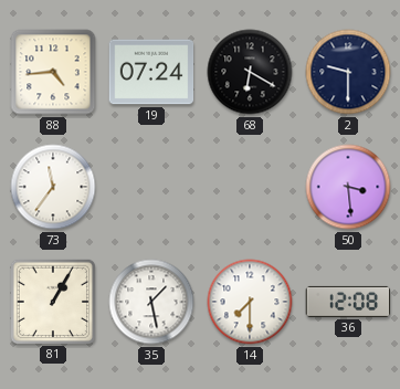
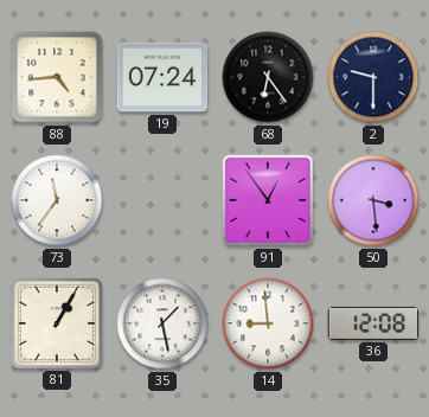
68: 6:20 -> 6:24 (268, 77)
91: none -> 12:54 (268, 200)
14: 7:30 -> 8:59 (268, 323)
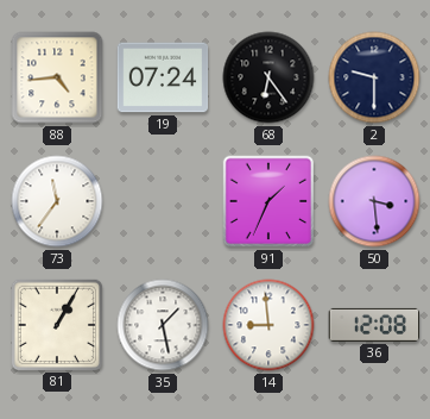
91: 12:54 -> 1:34 (268, 201)
